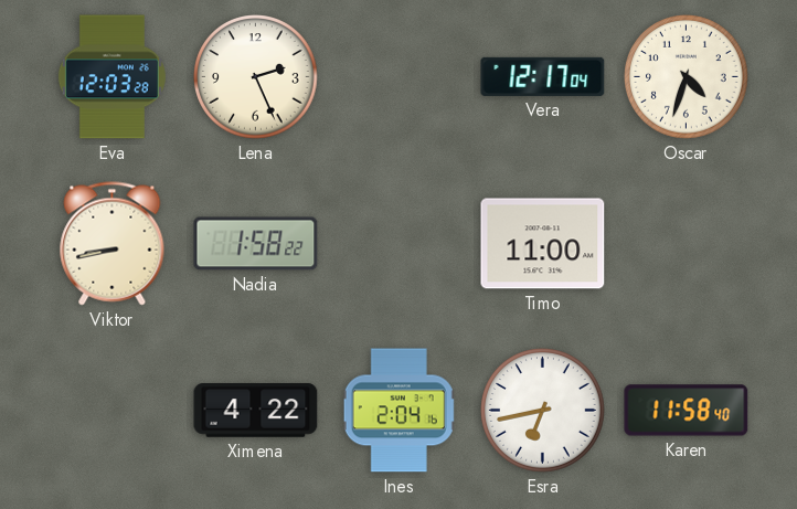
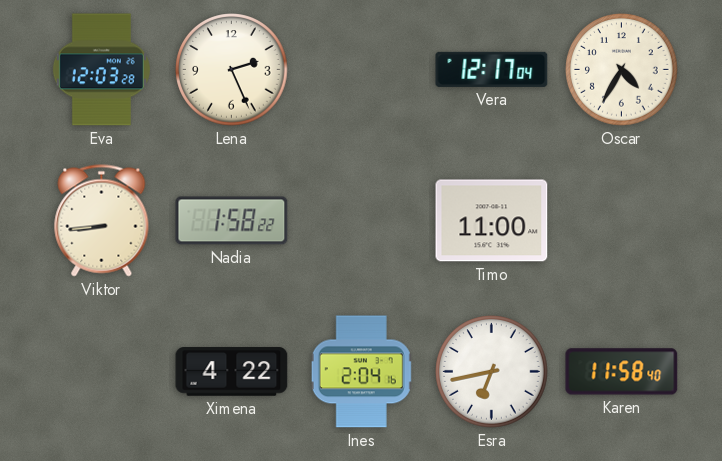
Oscar: 4:33 -> 4:35 (622, 70)
Viktor: 8:43 -> 8:44 (102, 221)
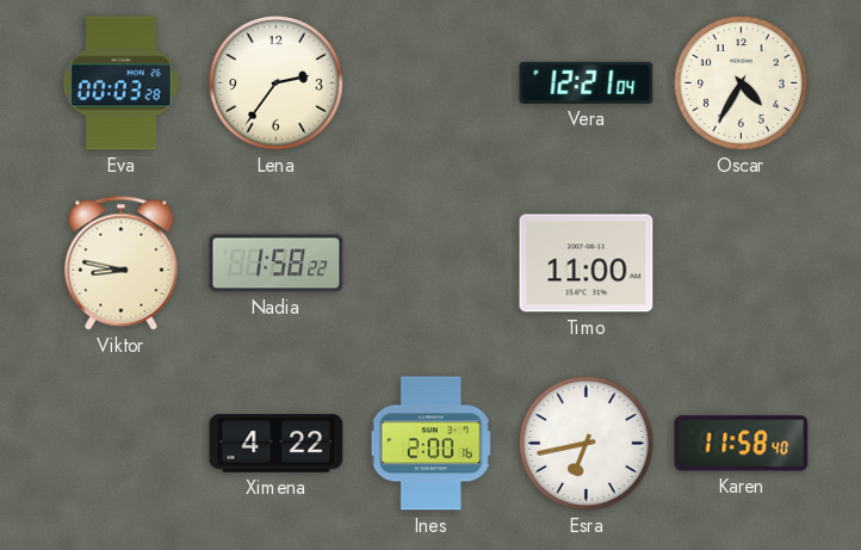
Eva: 12:03 -> 00:03 (120, 84)
Lena: 2:26 -> 2:36 (277, 84)
Vera: 12:17 -> 12:21 (587, 82)
Viktor: 8:44 -> 8:47 (122, 264)
Ines: 2:04 -> 2:00 (432, 444)
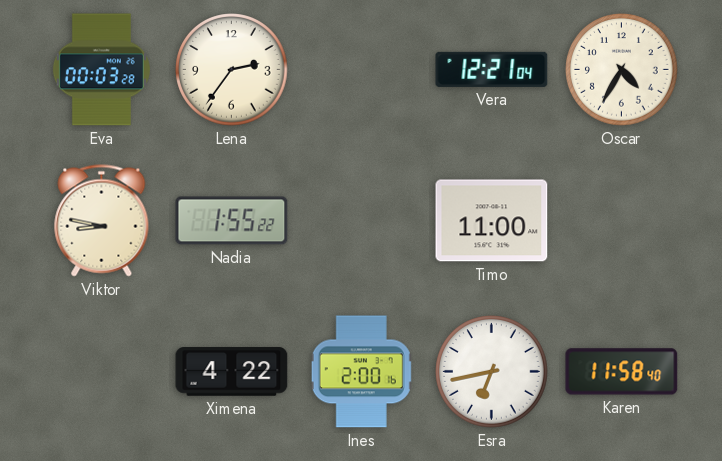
Nadia: 1:58 -> 1:55 (232, 221)
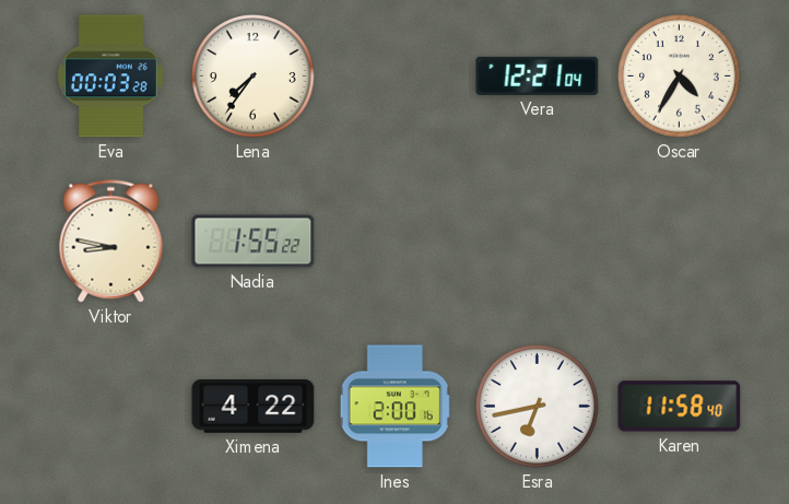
Lena: 2:36 -> 7:36 (254, 77)
Timo: 11:00 -> none (492, 221)
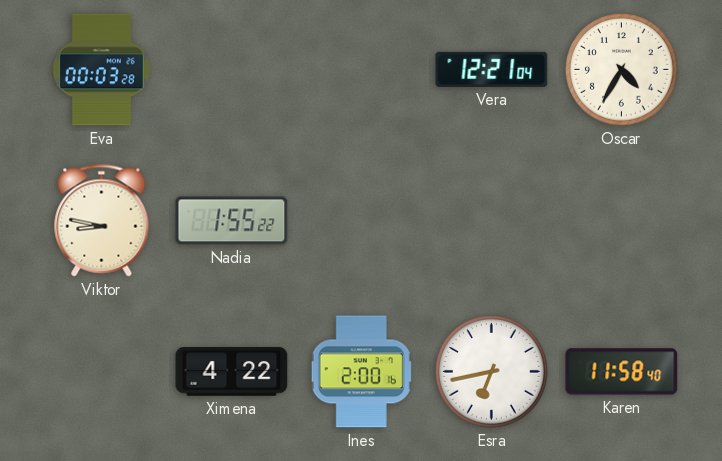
Lena: 7:36 -> none (254, 77)
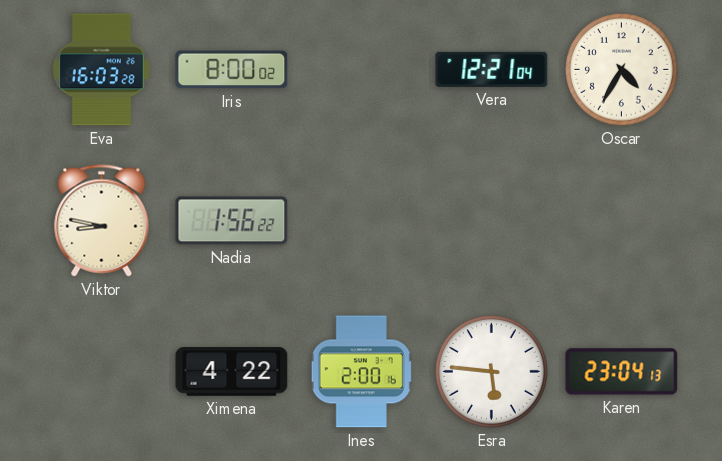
Eva: 00:03 -> 16:03 (101, 70)
Iris: none -> 8:00 (232, 70)
Nadia: 1:55 -> 1:56 (232, 221)
Esra: 6:43 -> 5:46 (492, 372)
Karen: 11:58 -> 23:04 (622, 372)
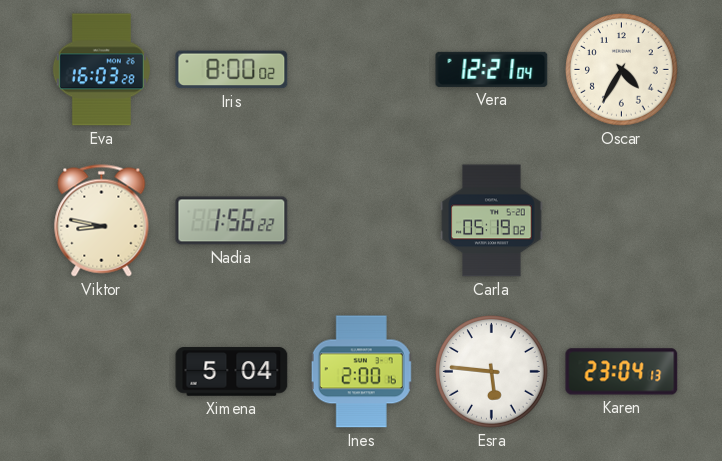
Carla: none -> 05:19 (492, 221)
Ximena: 4:22 -> 5:04 (232, 372)
